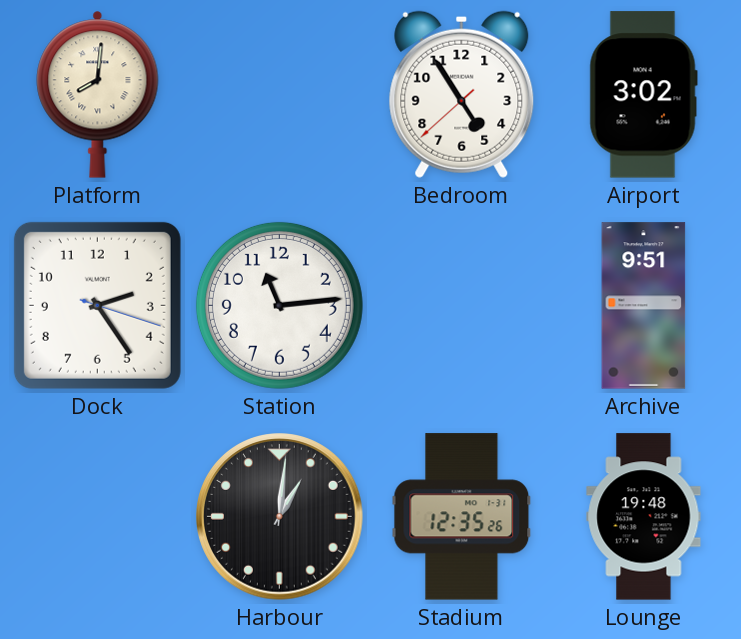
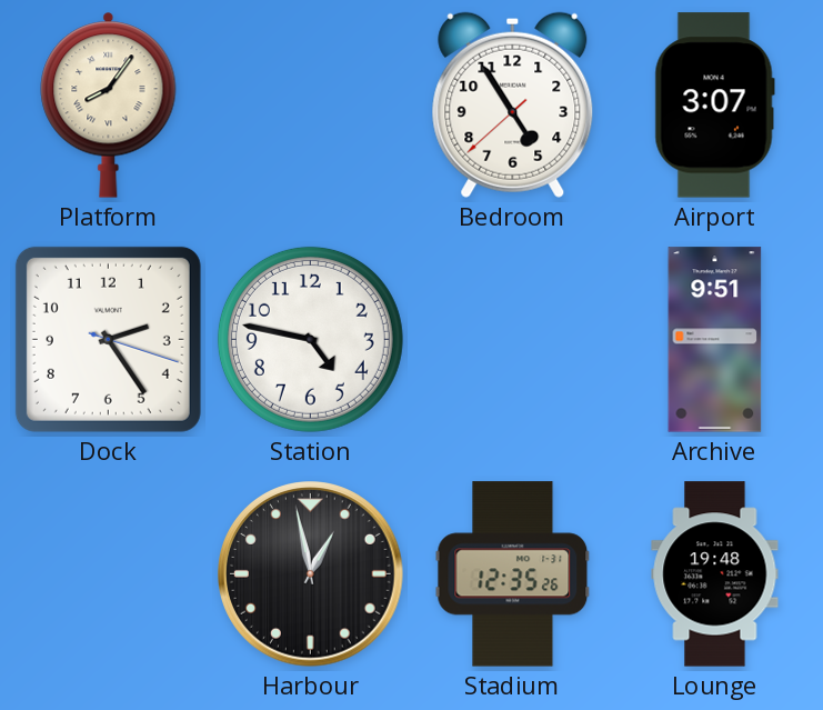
Platform: 8:01 -> 8:06 (109, 104)
Airport: 3:02 -> 3:07 (714, 106)
Station: 11:14 -> 4:47 (310, 339)
Harbour: 1:01 -> 12:58 (311, 574)
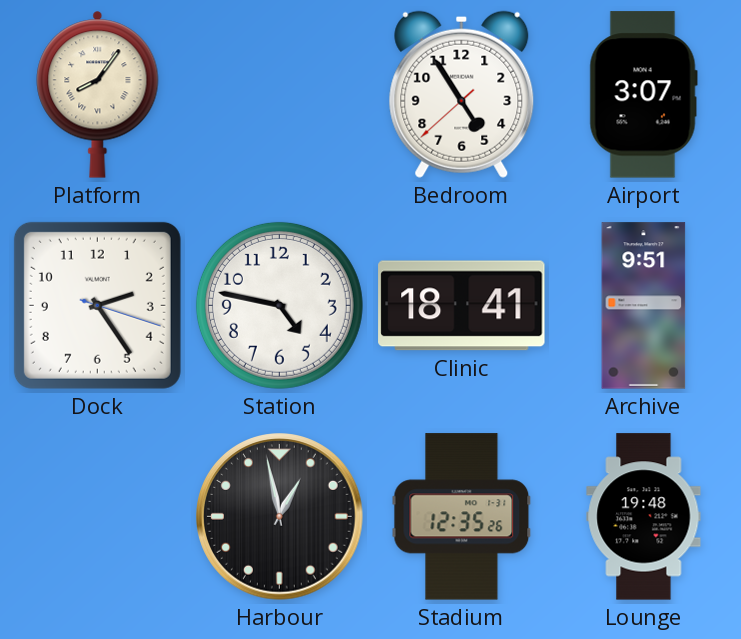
Clinic: none -> 18:41 (462, 306)
